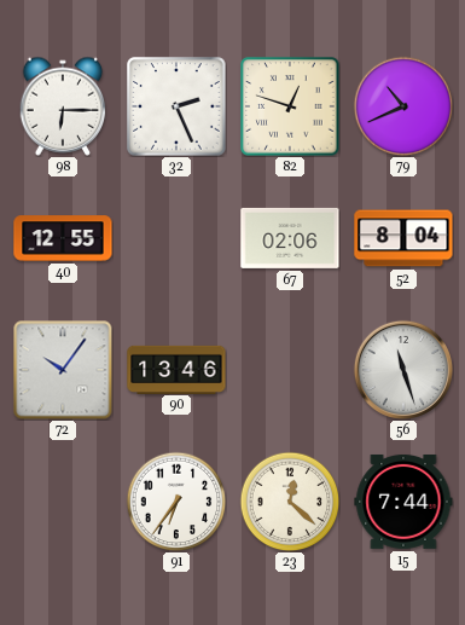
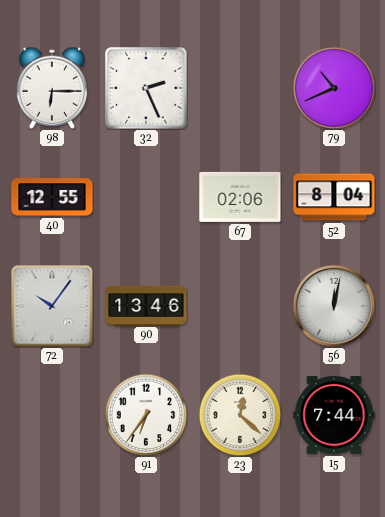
82: 12:48 -> none (290, 106)
56: 11:27 -> 12:02 (333, 305)
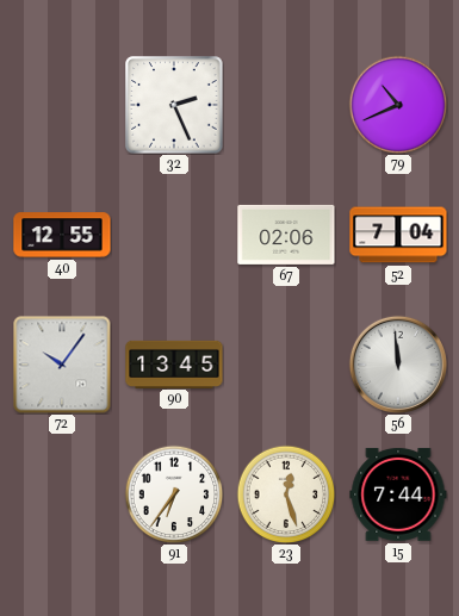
98: 6:15 -> none (52, 88)
52: 8:04 -> 7:04 (398, 235)
90: 13:46 -> 13:45 (174, 363)
56: 12:02 -> 11:59 (397, 363)
23: 12:22 -> 12:27 (286, 494)
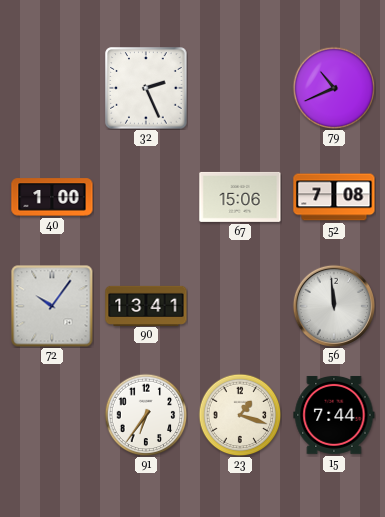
40: 12:55 -> 1:00 (52, 197)
67: 02:06 -> 15:06 (240, 197)
52: 7:04 -> 7:08 (334, 197)
90: 13:45 -> 13:41 (146, 305)
23: 12:27 -> 1:18 (240, 415)
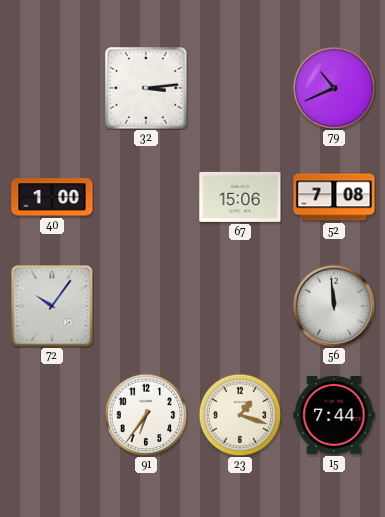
32: 2:26 -> 3:14 (146, 88)
90: 13:41 -> none (146, 305)
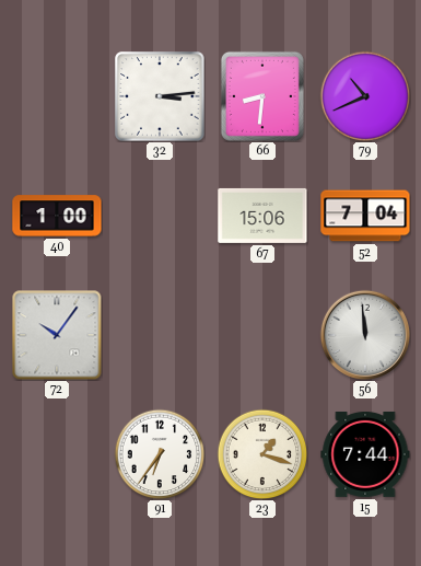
66: none -> 8:31 (262, 96)
52: 7:08 -> 7:04 (365, 216)
